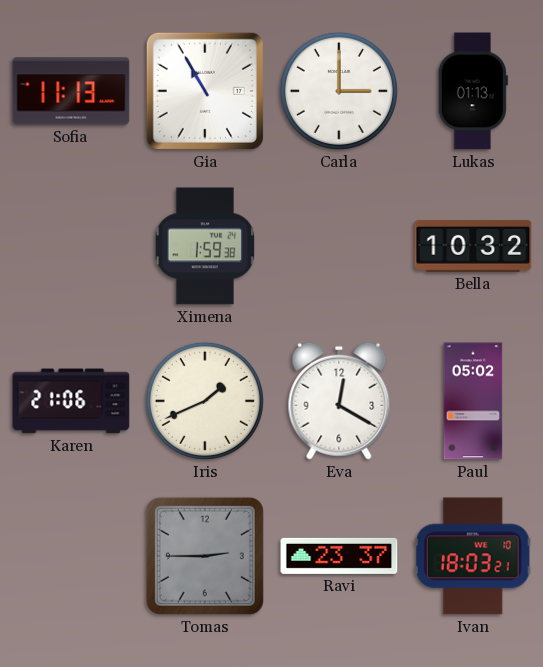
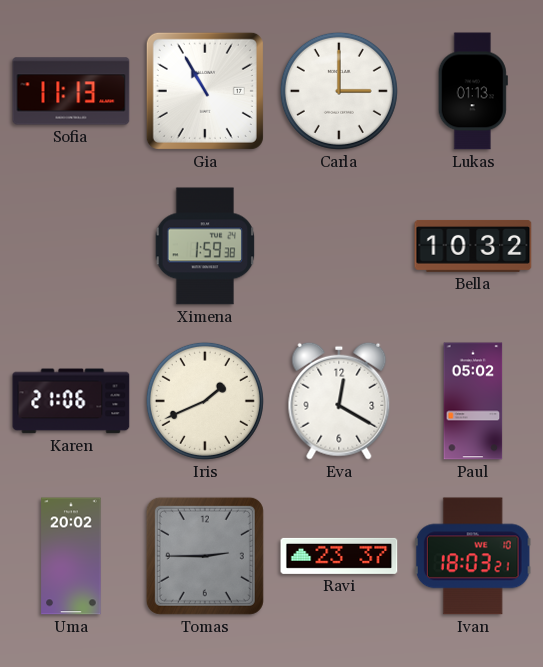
Uma: none -> 20:02 (71, 556)
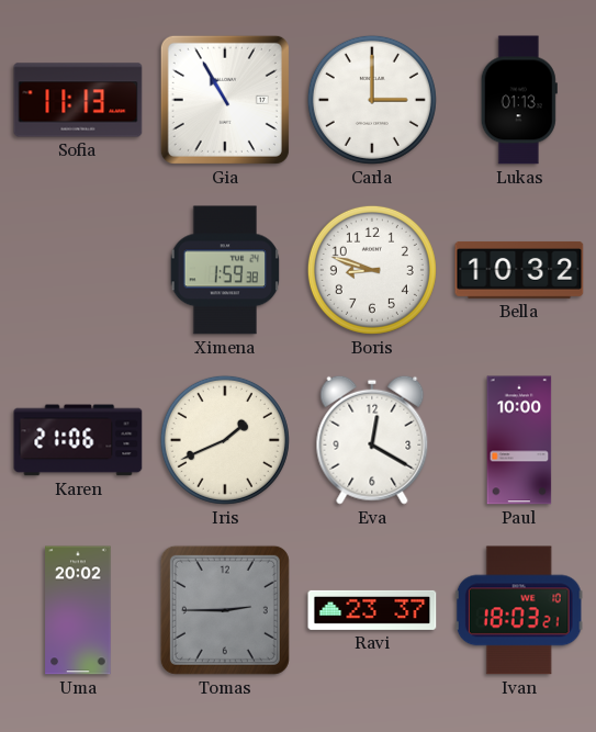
Boris: none -> 8:48 (372, 270)
Paul: 05:02 -> 10:00 (519, 440)
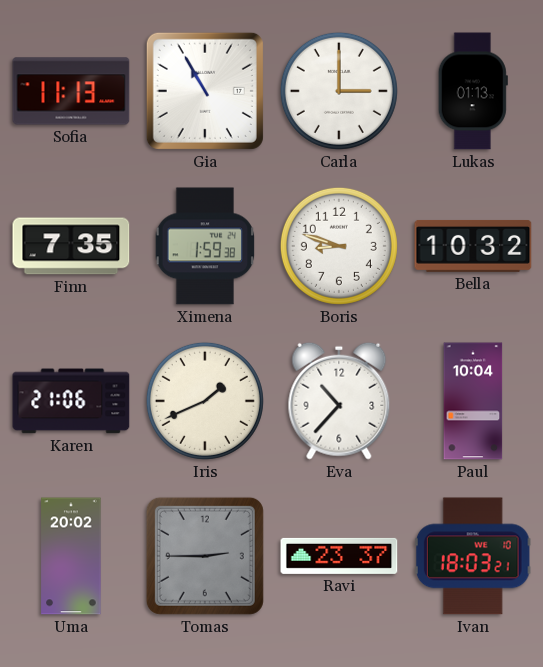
Finn: none -> 7:35 (71, 246)
Eva: 12:20 -> 10:37 (339, 401)
Paul: 10:00 -> 10:04 (473, 401)
